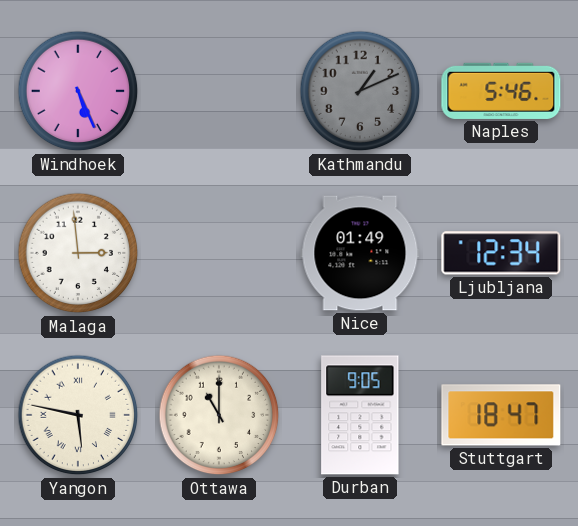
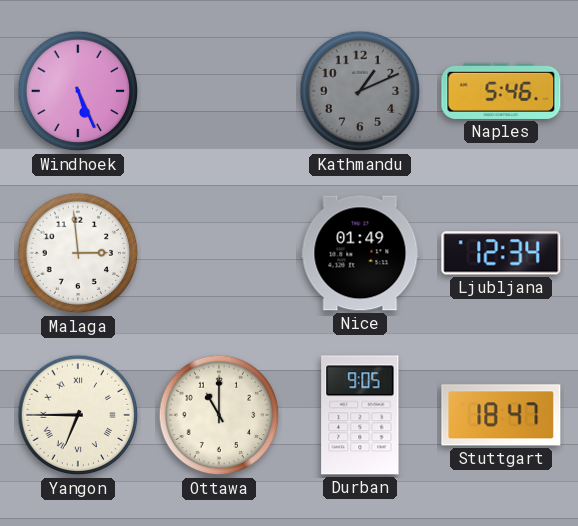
Yangon: 5:47 -> 6:45 (78, 415)
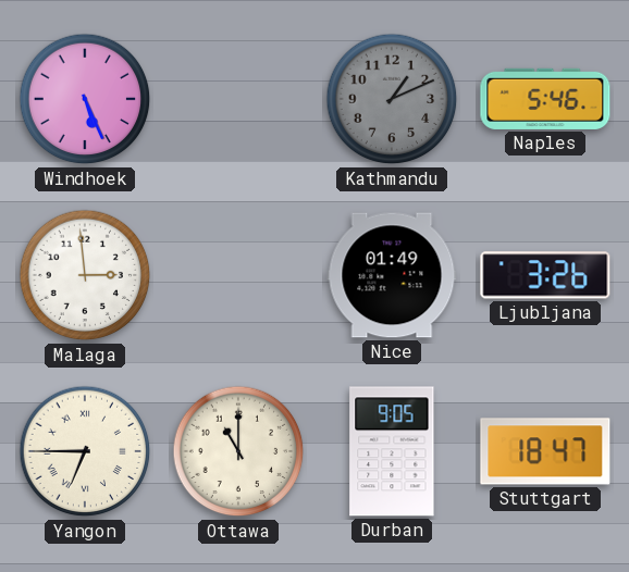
Ljubljana: 12:34 -> 3:26 (545, 275)
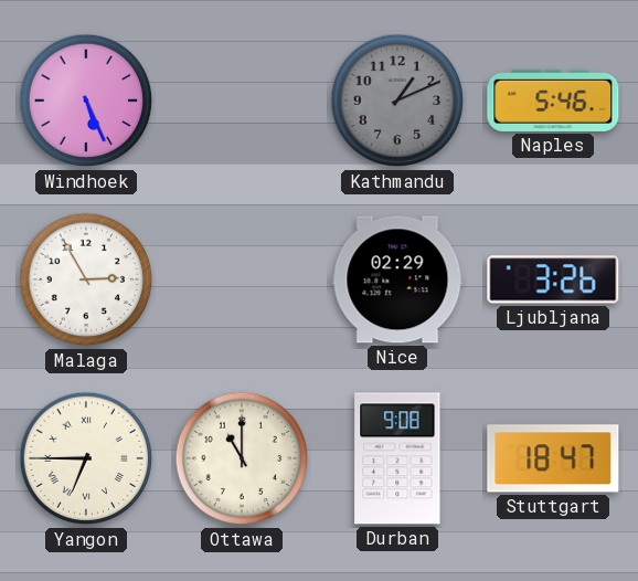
Malaga: 2:59 -> 2:55 (86, 279)
Nice: 01:49 -> 02:29 (397, 279)
Durban: 9:05 -> 9:08 (397, 458)
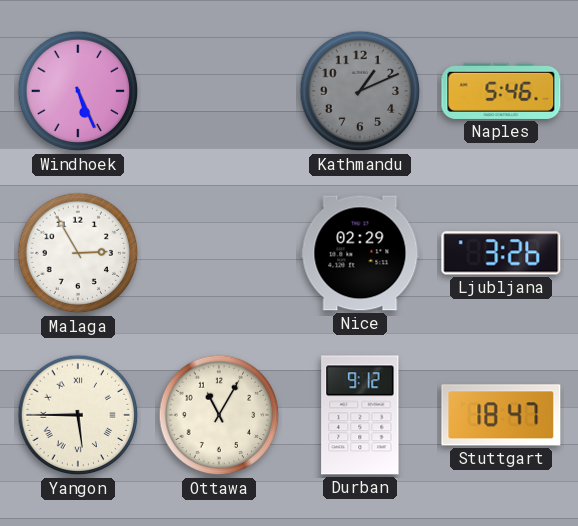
Yangon: 6:45 -> 5:45 (78, 415)
Ottawa: 11:00 -> 11:05 (219, 415)
Durban: 9:08 -> 9:12 (360, 415)
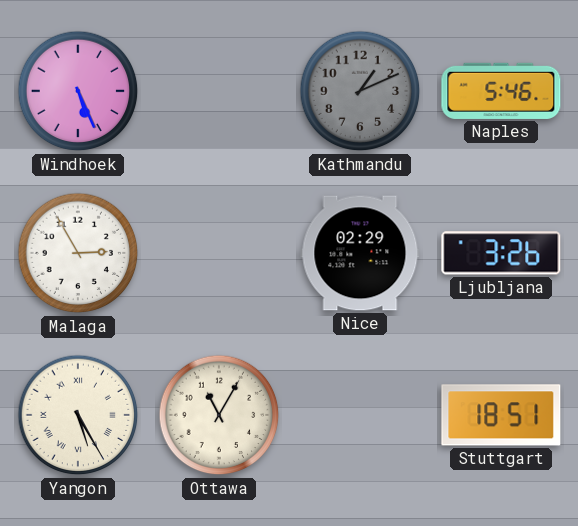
Yangon: 5:45 -> 5:25 (78, 415)
Durban: 9:12 -> none (360, 415)
Stuttgart: 18:47 -> 18:51 (501, 415)
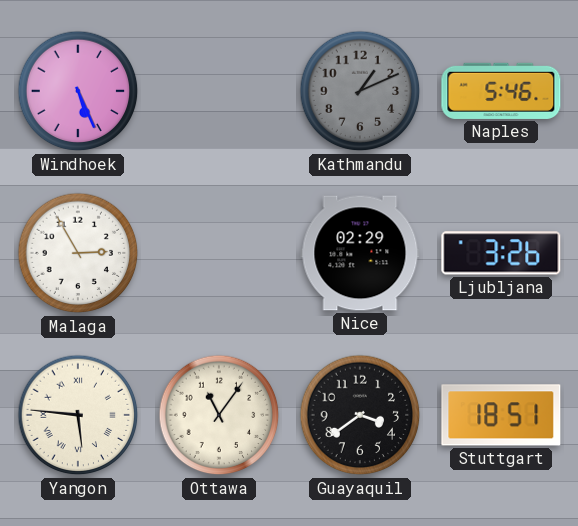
Yangon: 5:25 -> 5:46 (78, 415)
Ottawa: 11:05 -> 11:06 (219, 415)
Guayaquil: none -> 3:39 (360, 415)
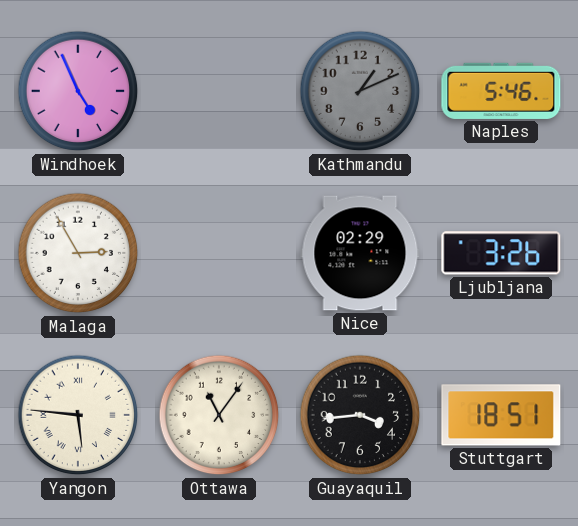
Windhoek: 5:26 -> 4:56 (78, 91)
Guayaquil: 3:39 -> 3:44 (360, 415)
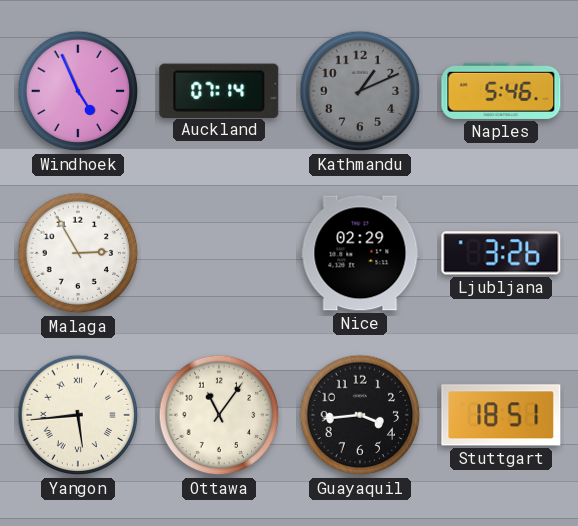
Auckland: none -> 07:14 (219, 90)
Yangon: 5:46 -> 5:44 (78, 415)
